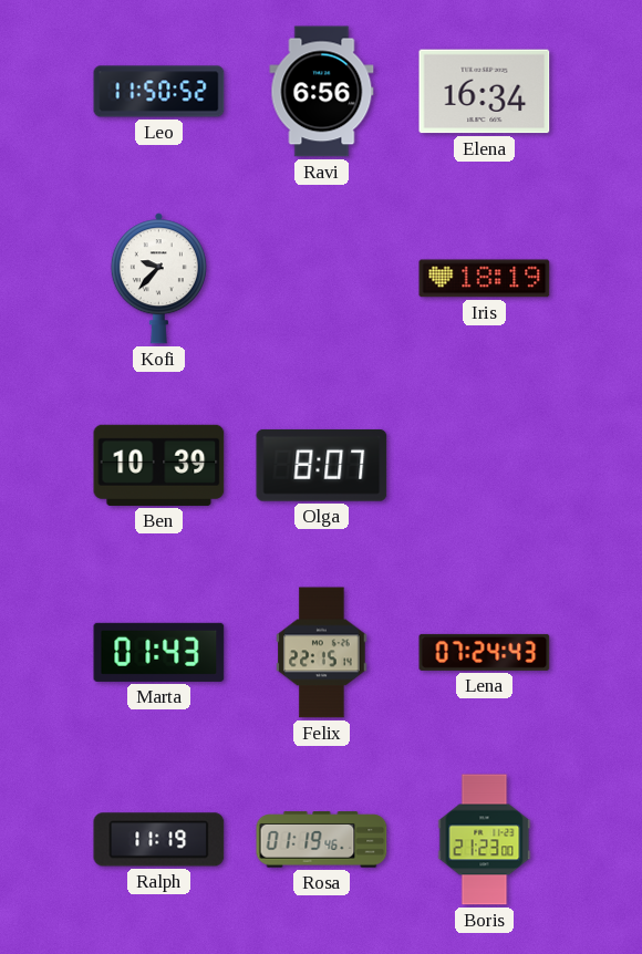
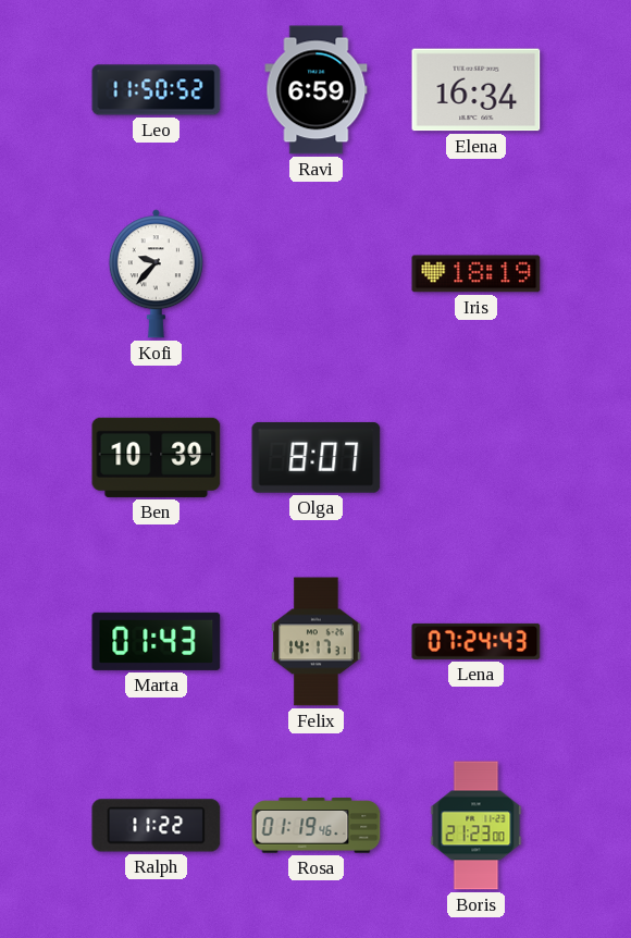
Ravi: 6:56 -> 6:59 (317, 90)
Felix: 22:15 -> 14:17 (317, 642)
Ralph: 11:19 -> 11:22 (157, 826)
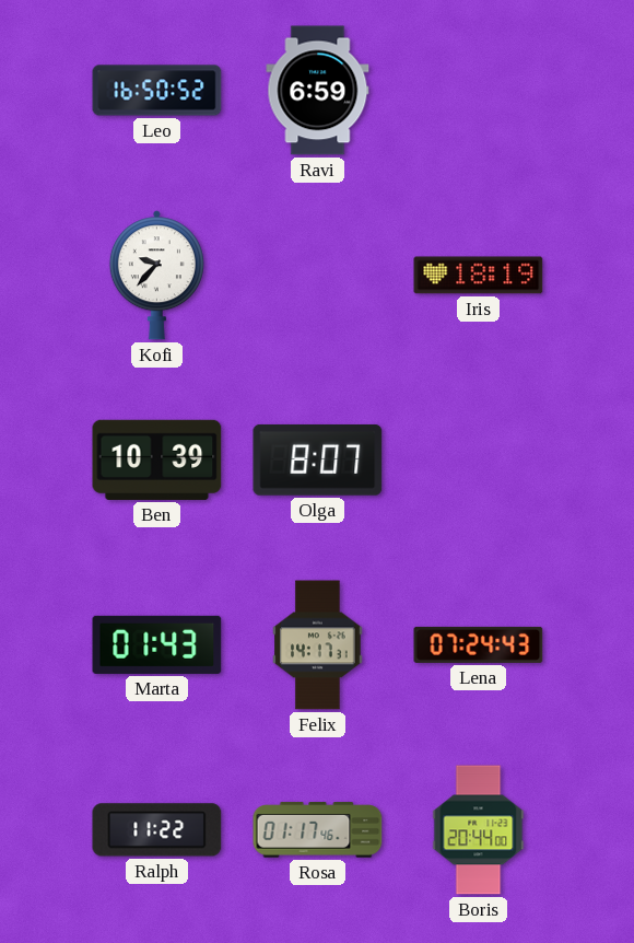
Leo: 11:50 -> 16:50 (157, 91)
Elena: 16:34 -> none (477, 90)
Rosa: 01:19 -> 01:17 (318, 830)
Boris: 21:23 -> 20:44 (479, 830)
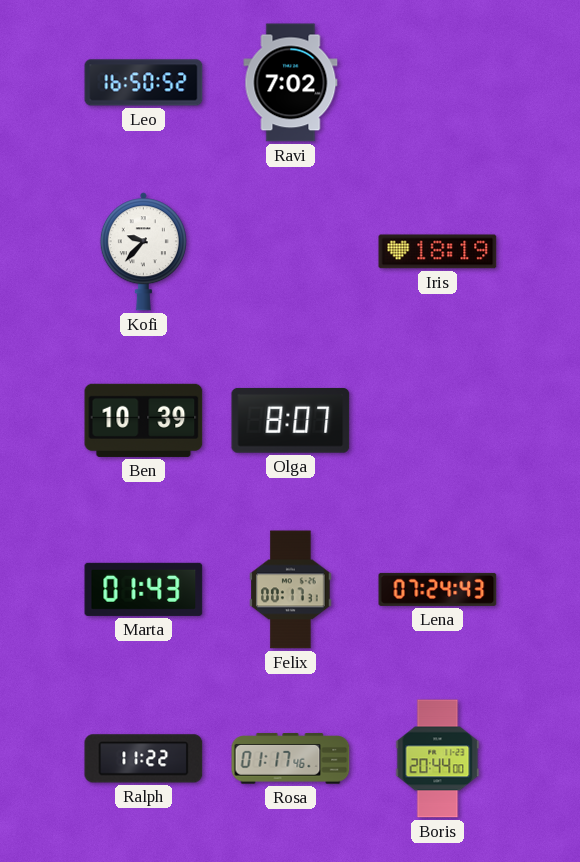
Ravi: 6:59 -> 7:02 (291, 83)
Felix: 14:17 -> 00:17 (291, 590)
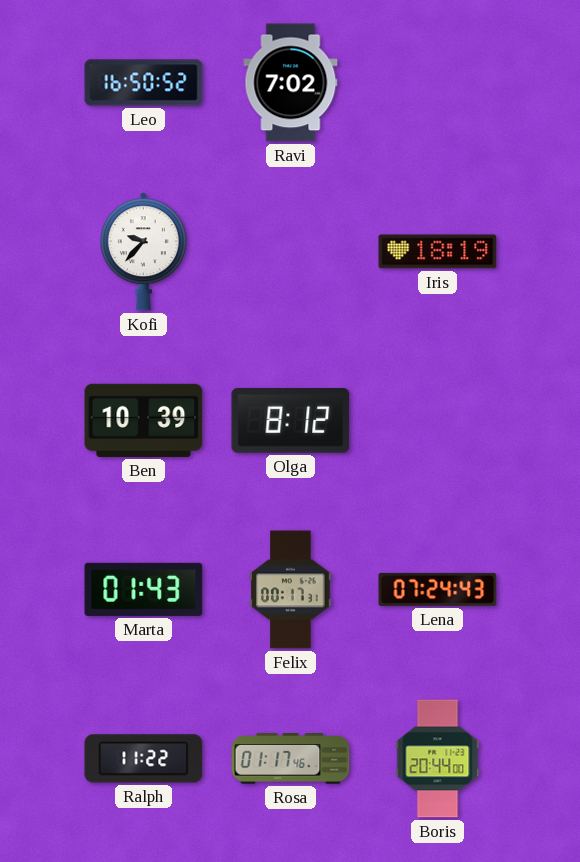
Olga: 8:07 -> 8:12 (291, 421)
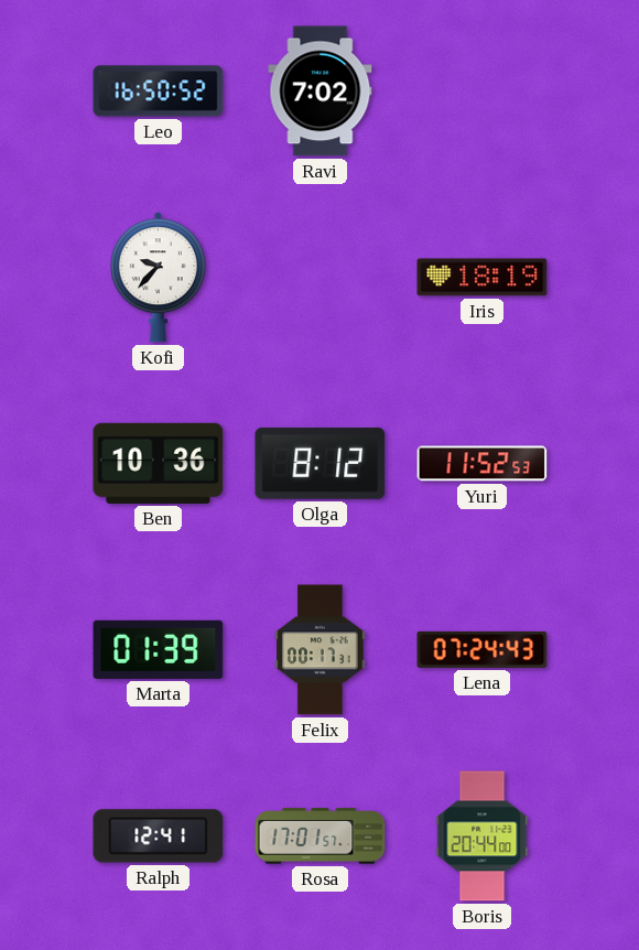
Ben: 10:39 -> 10:36 (159, 463)
Yuri: none -> 11:52 (483, 464)
Marta: 01:43 -> 01:39 (159, 649)
Ralph: 11:22 -> 12:41 (159, 836)
Rosa: 01:17 -> 17:01 (321, 836)
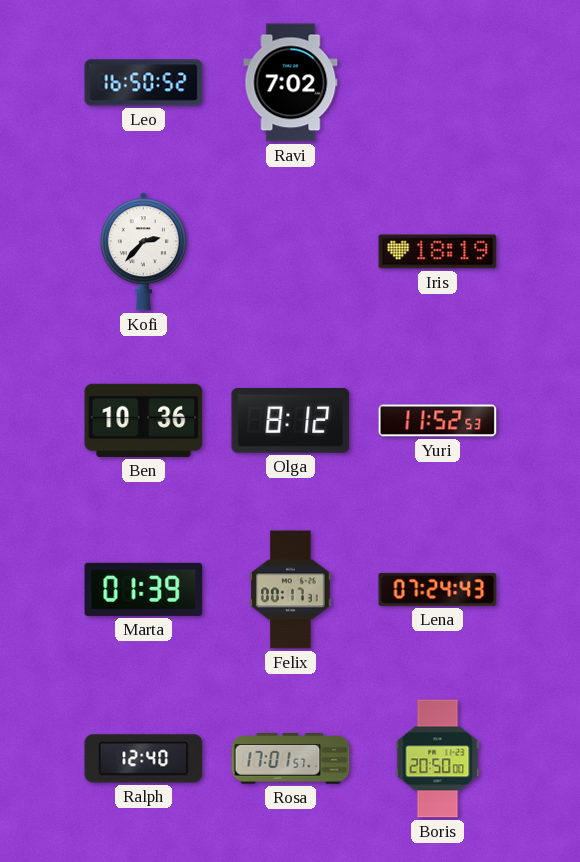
Kofi: 9:37 -> 2:37 (143, 252)
Ralph: 12:41 -> 12:40 (144, 759)
Boris: 20:44 -> 20:50 (438, 759)
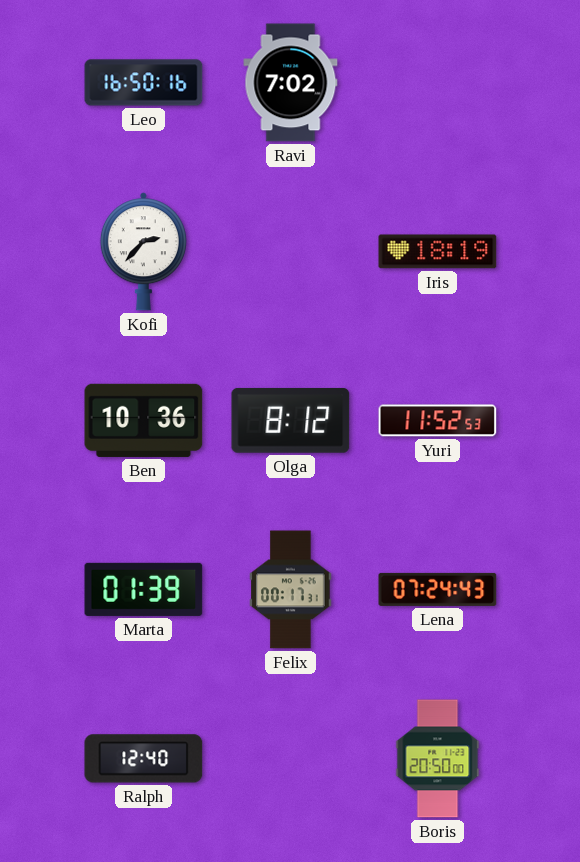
Leo: 16:50:52 -> 16:50:16 (144, 83)
Rosa: 17:01 -> none (291, 759)
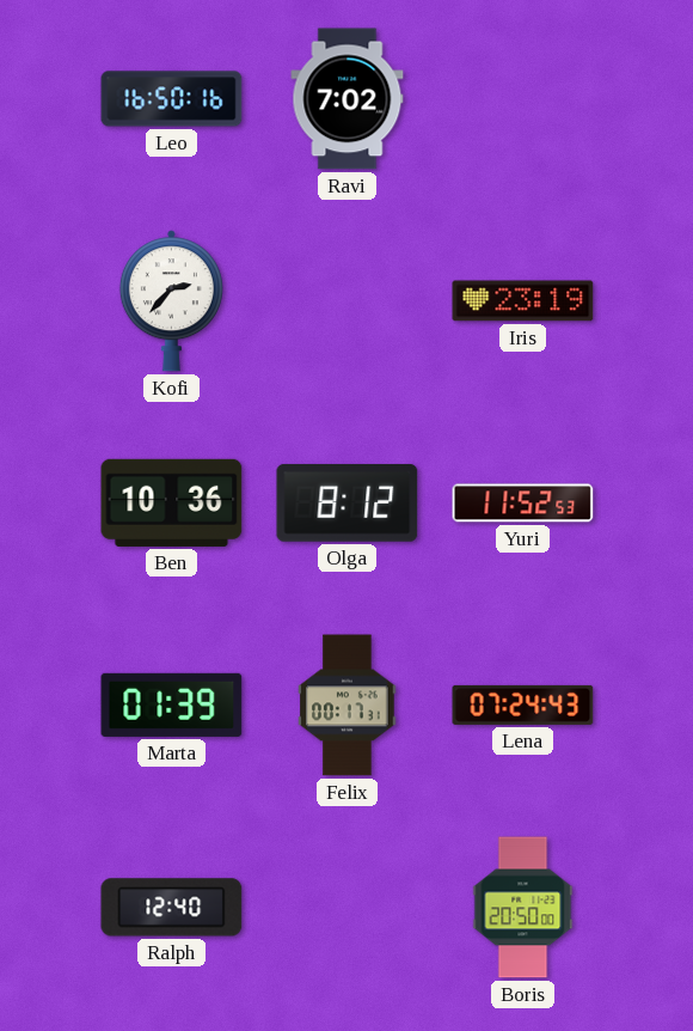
Iris: 18:19 -> 23:19 (523, 301)
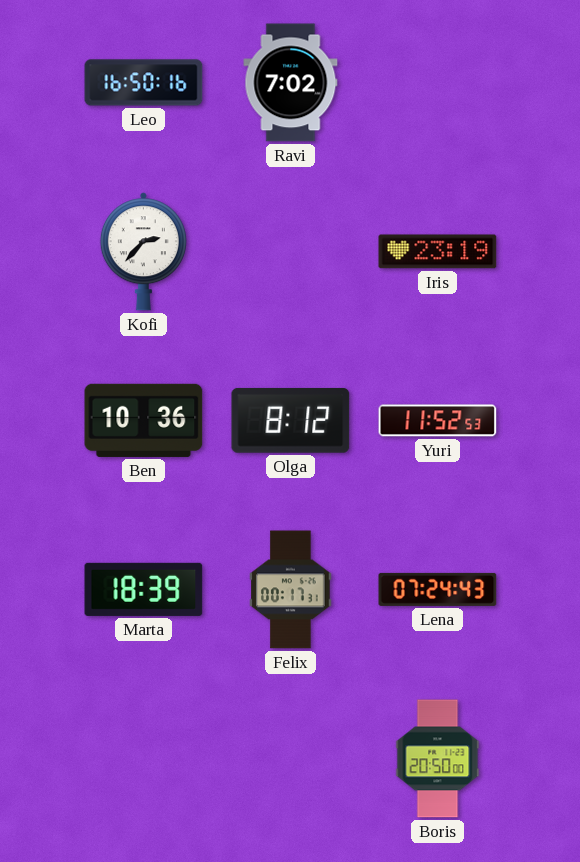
Marta: 01:39 -> 18:39 (144, 589)
Ralph: 12:40 -> none (172, 908)
